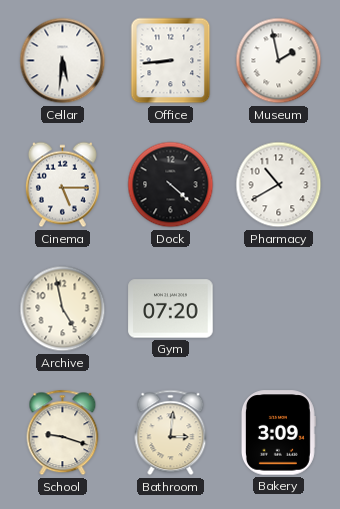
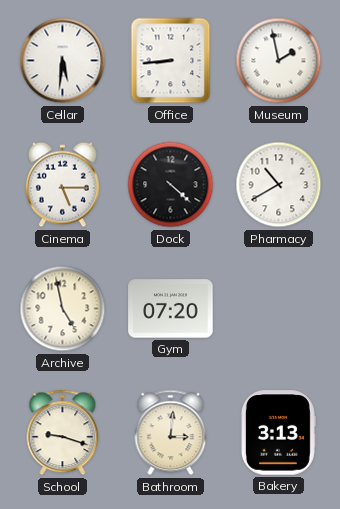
Bakery: 3:09 -> 3:13 (278, 433)
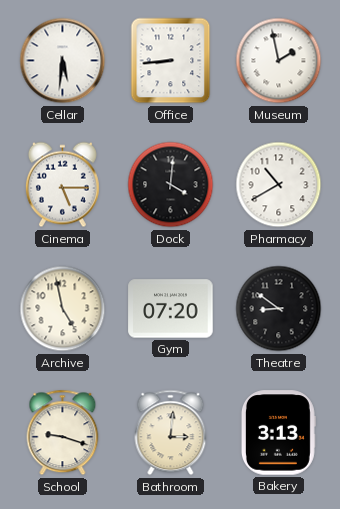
Dock: 4:22 -> 4:01 (171, 185)
Theatre: none -> 8:51 (279, 309)
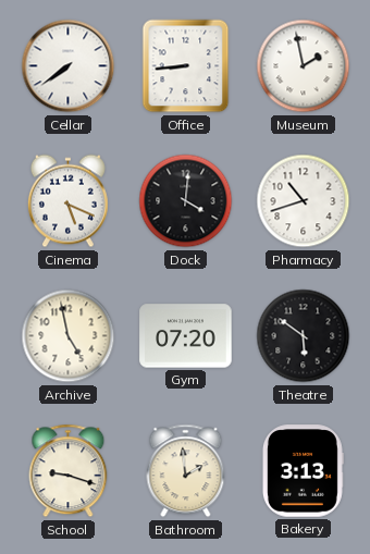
Cellar: 5:31 -> 7:39 (69, 66)
Cinema: 5:15 -> 5:19 (67, 201)
Pharmacy: 10:40 -> 10:42 (304, 201)
Theatre: 8:51 -> 5:51 (304, 336)
Bathroom: 3:01 -> 1:59 (186, 471)
